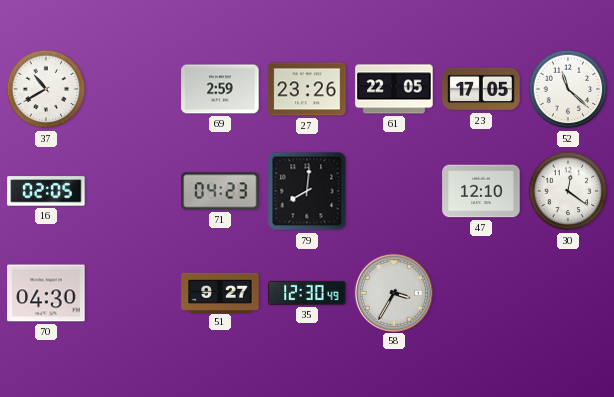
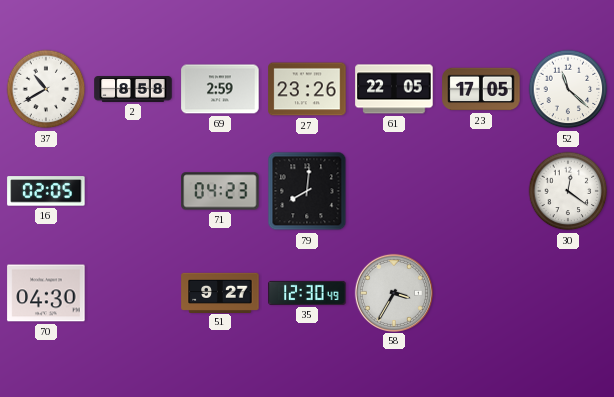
2: none -> 8:58 (133, 90)
47: 12:10 -> none (481, 191)
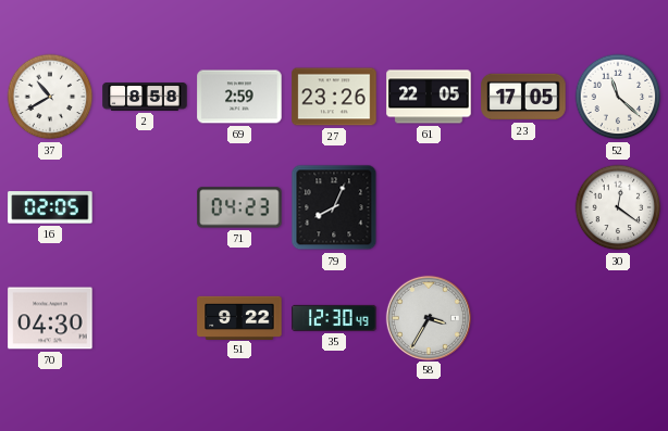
79: 8:01 -> 8:04 (334, 207)
51: 9:27 -> 9:22 (239, 317)
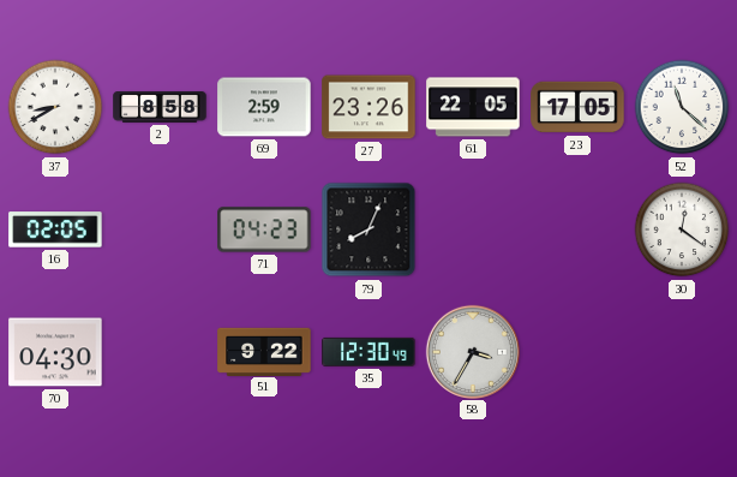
37: 10:40 -> 8:40 (55, 107)
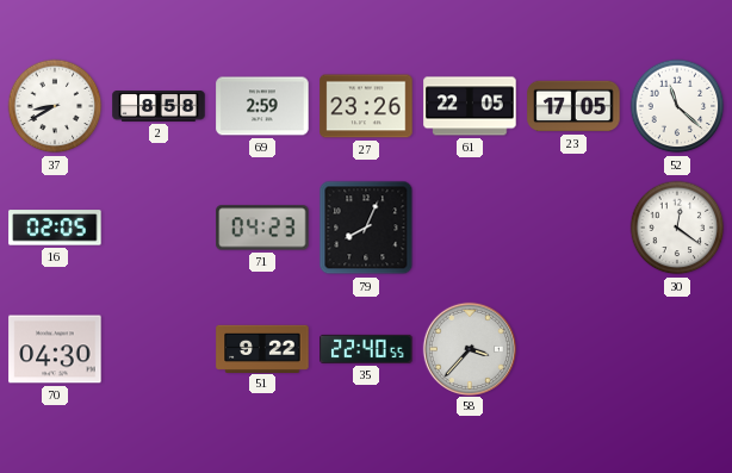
35: 12:30 -> 22:40 (366, 349)
58: 3:35 -> 3:37 (469, 348)
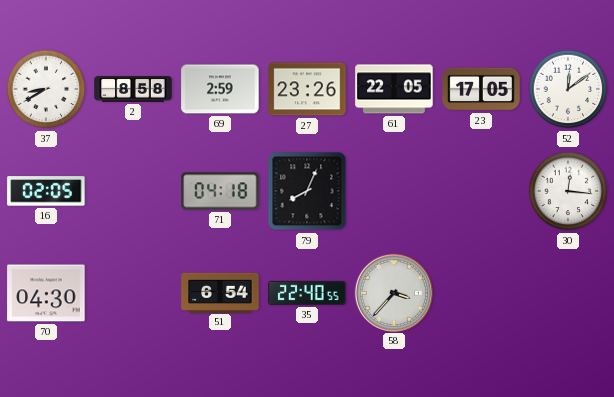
52: 11:22 -> 12:09 (568, 89)
71: 04:23 -> 04:18 (220, 191)
30: 12:21 -> 12:16 (568, 191)
51: 9:22 -> 6:54 (220, 292)
